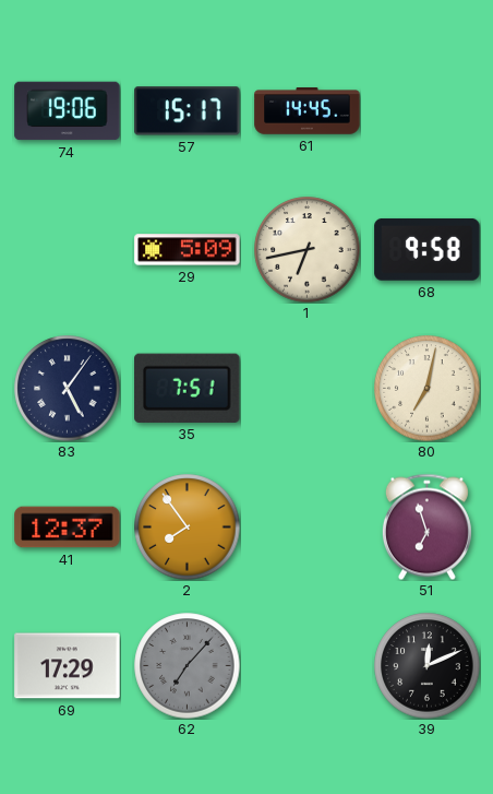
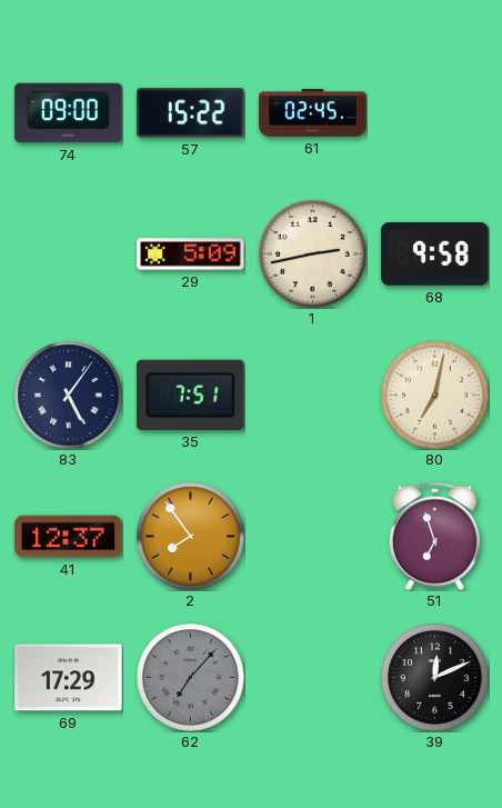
74: 19:06 -> 09:00 (69, 113)
57: 15:17 -> 15:22 (191, 113)
61: 14:45 -> 02:45 (313, 113)
1: 6:43 -> 2:43 (313, 255)
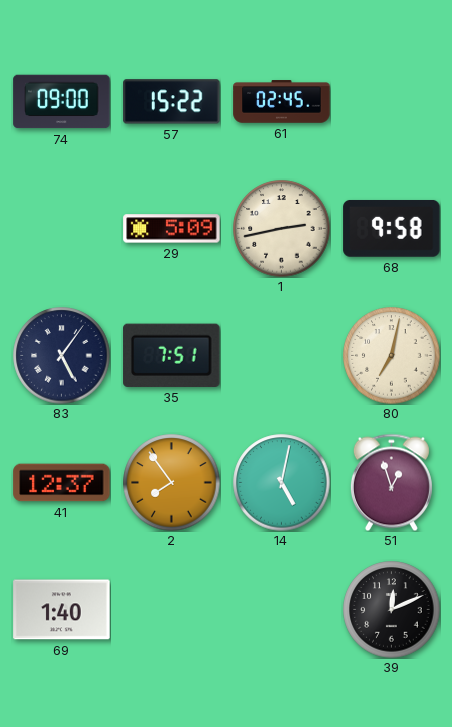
14: none -> 5:02 (282, 483)
51: 6:57 -> 12:57 (391, 482)
69: 17:29 -> 1:40 (62, 610)
62: 7:07 -> none (191, 678)
